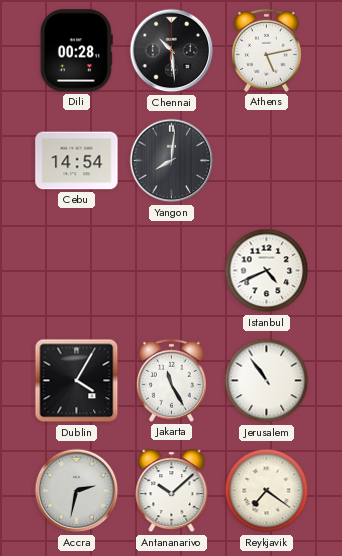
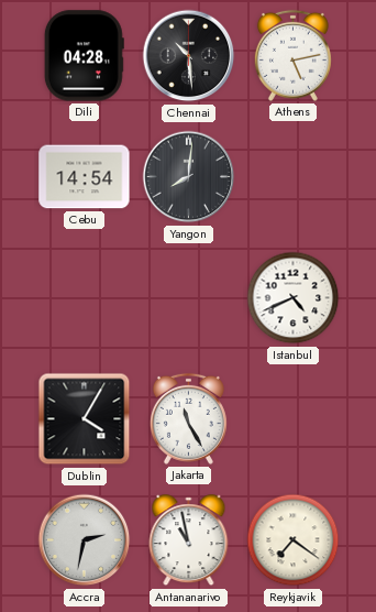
Dili: 00:28 -> 04:28 (84, 56)
Jerusalem: 10:54 -> none (267, 381)
Antananarivo: 10:08 -> 10:58 (189, 540)
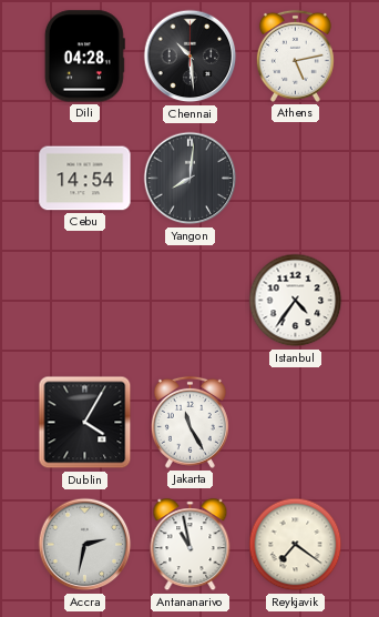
Istanbul: 4:41 -> 4:36 (296, 301)
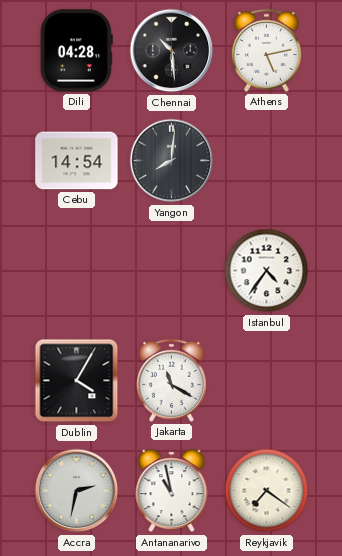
Jakarta: 11:25 -> 11:20 (171, 380)
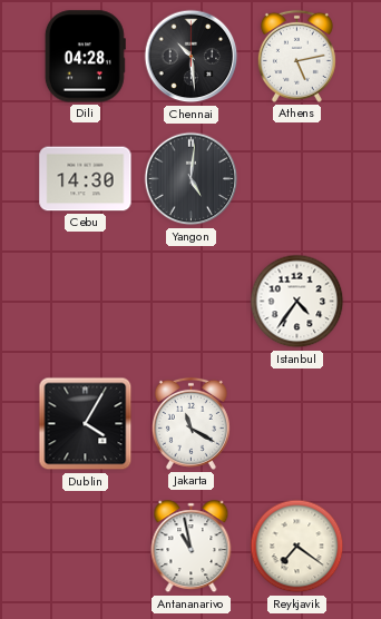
Cebu: 14:54 -> 14:30 (86, 179)
Yangon: 8:01 -> 5:01 (192, 179)
Accra: 2:32 -> none (77, 491)
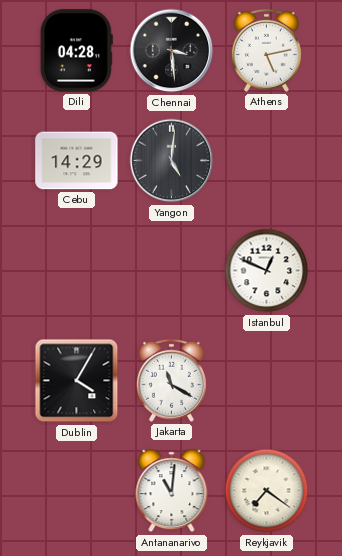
Chennai: 10:29 -> 3:29 (172, 51)
Cebu: 14:30 -> 14:29 (77, 161)
Istanbul: 4:36 -> 12:49 (267, 271)
Antananarivo: 10:58 -> 11:01 (172, 491)
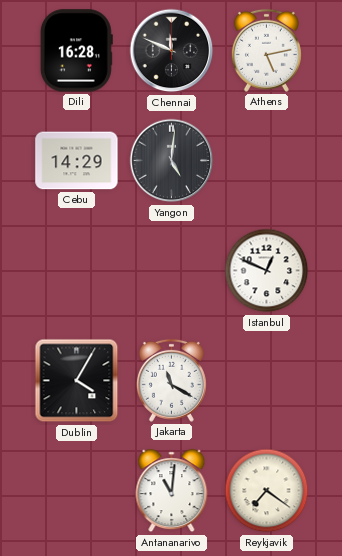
Dili: 04:28 -> 16:28 (76, 51)
Chennai: 3:29 -> 11:49 (172, 51)
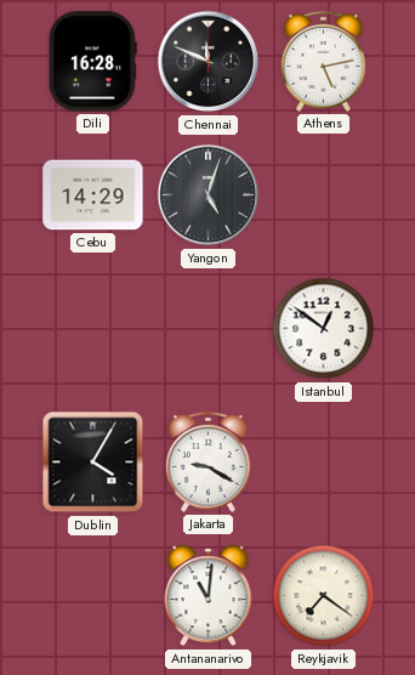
Yangon: 5:01 -> 5:03 (209, 195)
Istanbul: 12:49 -> 12:51 (324, 329)
Jakarta: 11:20 -> 9:20 (207, 461)
